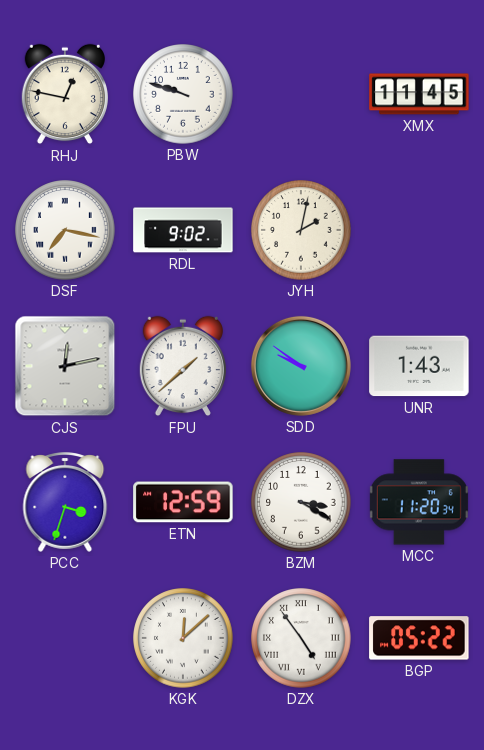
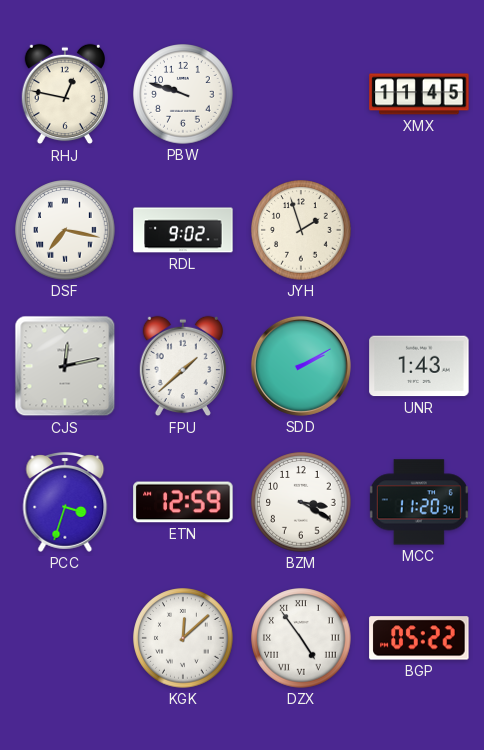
JYH: 2:02 -> 1:57 (301, 230)
SDD: 9:51 -> 2:10 (301, 366)
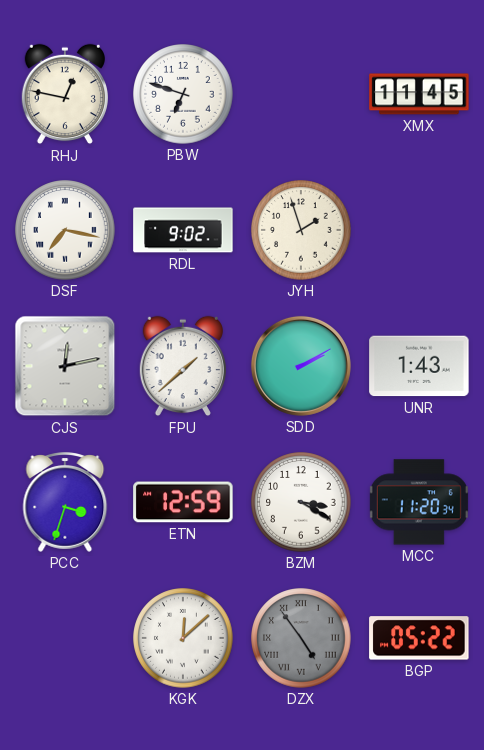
PBW: 9:48 -> 6:48 (183, 94)
DZX dial: white -> grey (301, 638)
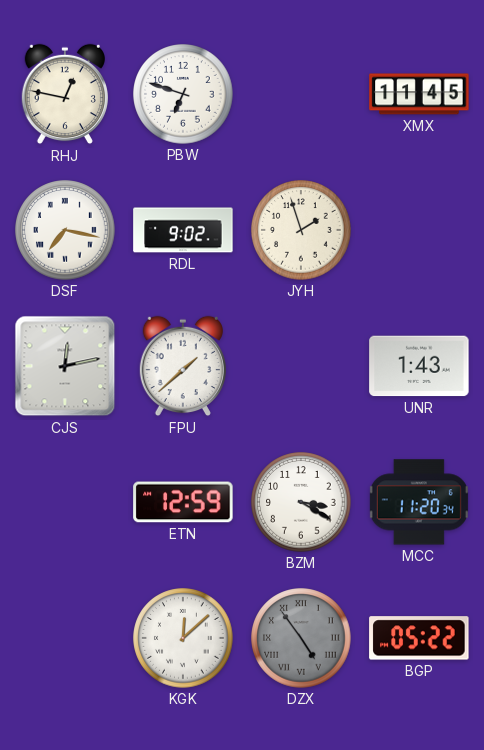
SDD: 2:10 -> none (301, 366)
PCC: 3:33 -> none (65, 503)
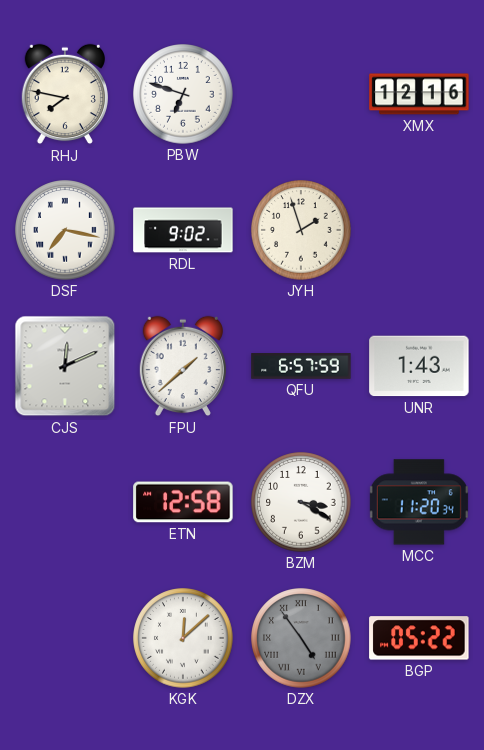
RHJ: 12:47 -> 7:47 (65, 94)
XMX: 11:45 -> 12:16 (419, 94)
CJS: 12:13 -> 12:11 (65, 366)
QFU: none -> 6:57 (301, 366)
ETN: 12:59 -> 12:58 (183, 502)
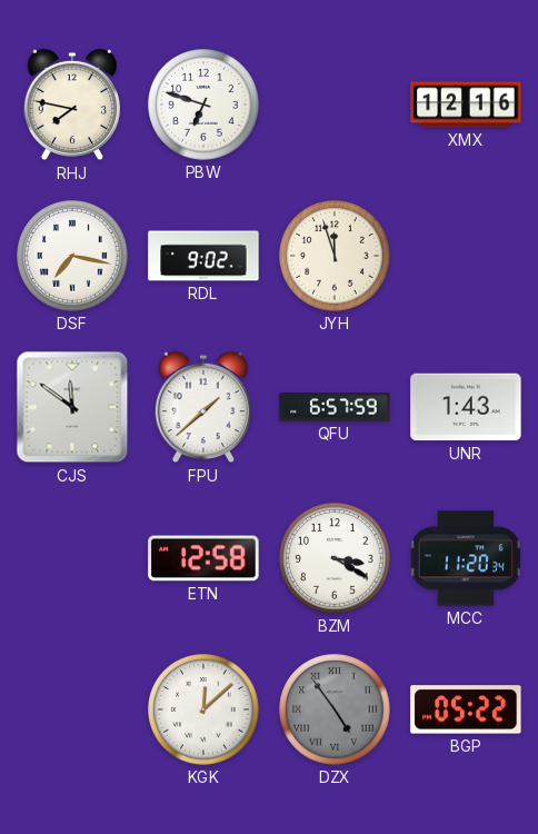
JYH: 1:57 -> 11:57 (335, 256)
CJS: 12:11 -> 11:51 (72, 407)
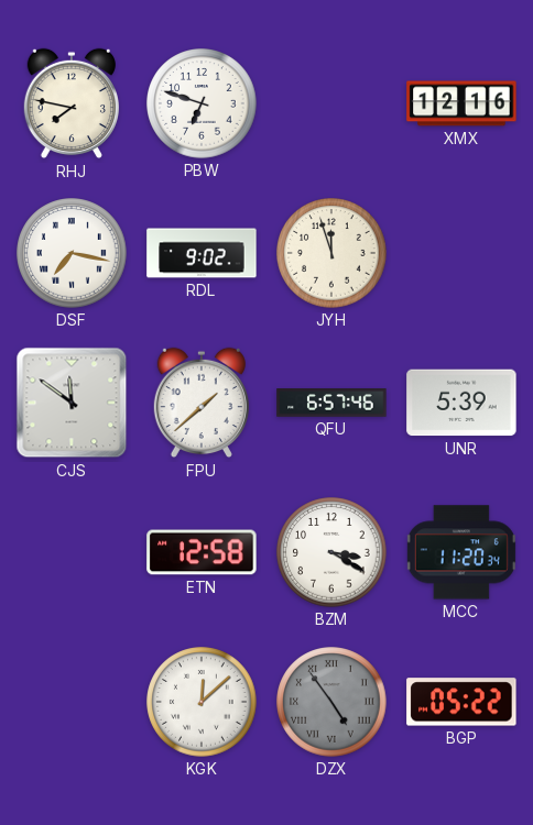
QFU: 6:57:59 -> 6:57:46 (331, 403)
UNR: 1:43 -> 5:39 (461, 403)
